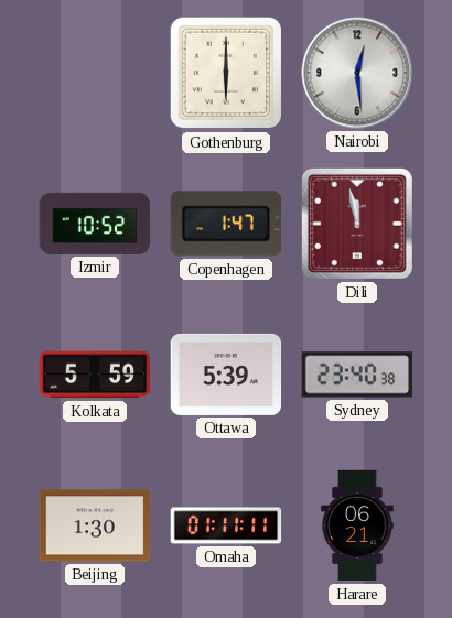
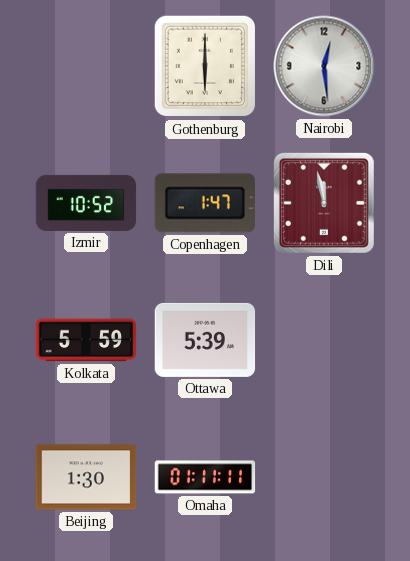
Sydney: 23:40 -> none (357, 375)
Harare: 06:21 -> none (357, 525)
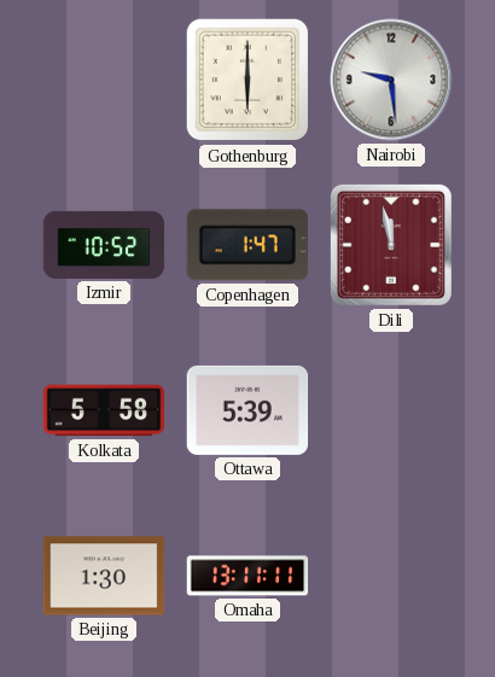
Nairobi: 12:29 -> 9:29 (391, 80)
Kolkata: 5:59 -> 5:58 (104, 410)
Omaha: 01:11 -> 13:11 (247, 576)
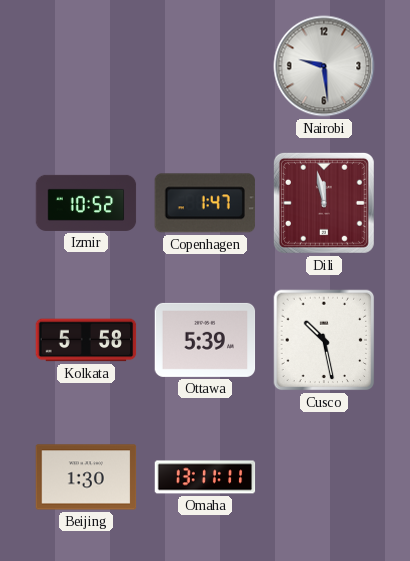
Gothenburg: 6:00 -> none (247, 80)
Cusco: none -> 10:28 (324, 340)
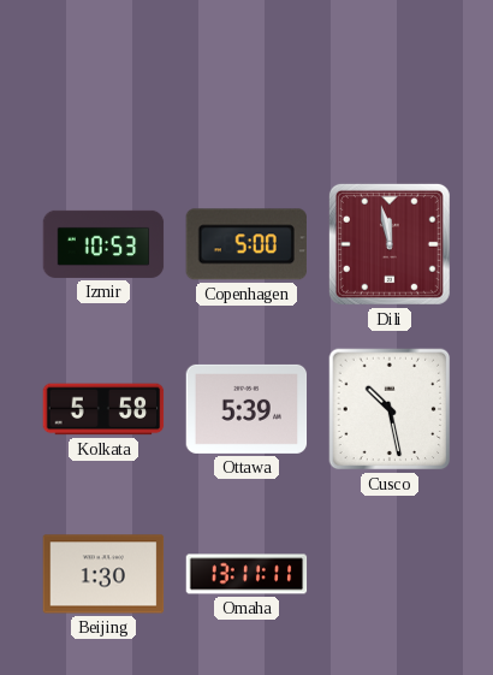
Nairobi: 9:29 -> none (324, 66)
Izmir: 10:52 -> 10:53 (103, 244)
Copenhagen: 1:47 -> 5:00 (246, 244)
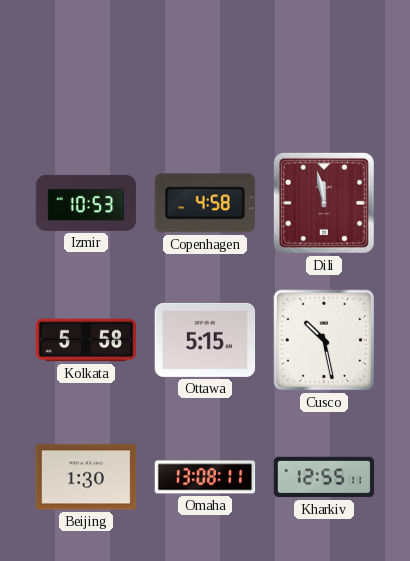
Copenhagen: 5:00 -> 4:58 (205, 203)
Ottawa: 5:39 -> 5:15 (205, 340)
Omaha: 13:11 -> 13:08 (205, 477)
Kharkiv: none -> 12:55 (324, 477)
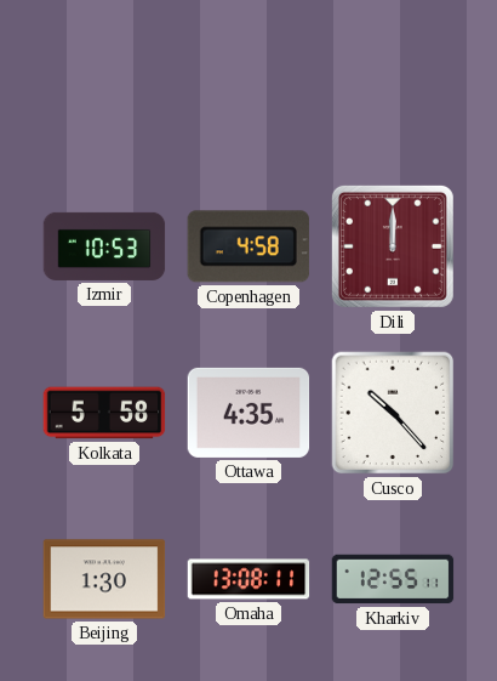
Dili: 11:58 -> 12:00 (393, 246)
Ottawa: 5:15 -> 4:35 (248, 413)
Cusco: 10:28 -> 10:23 (393, 413)
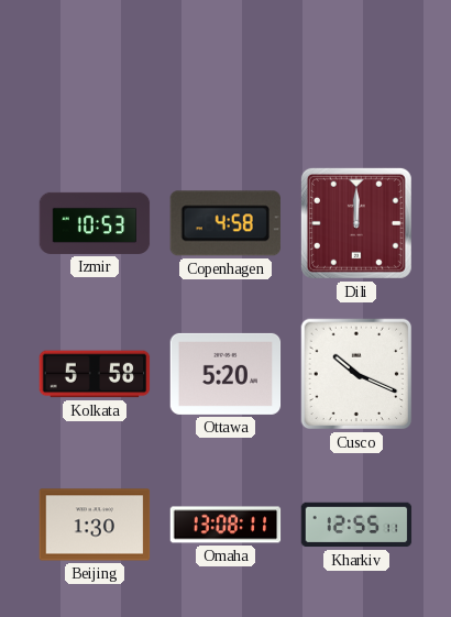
Ottawa: 4:35 -> 5:20 (226, 374)
Cusco: 10:23 -> 10:19 (356, 374)
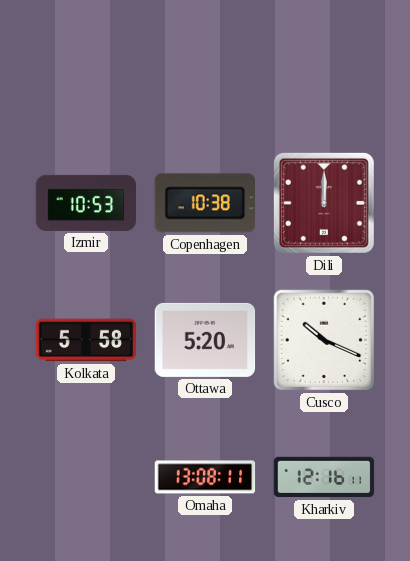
Copenhagen: 4:58 -> 10:38 (205, 203)
Beijing: 1:30 -> none (95, 525)
Kharkiv: 12:55 -> 12:16 (324, 477)
